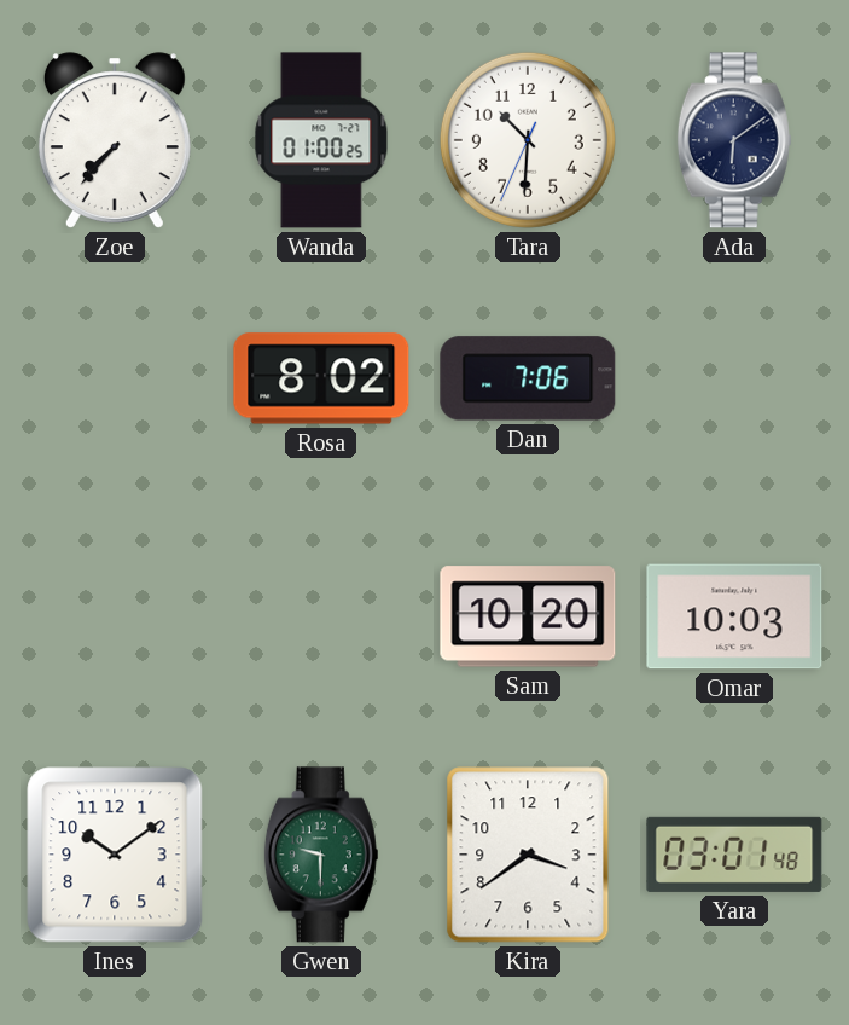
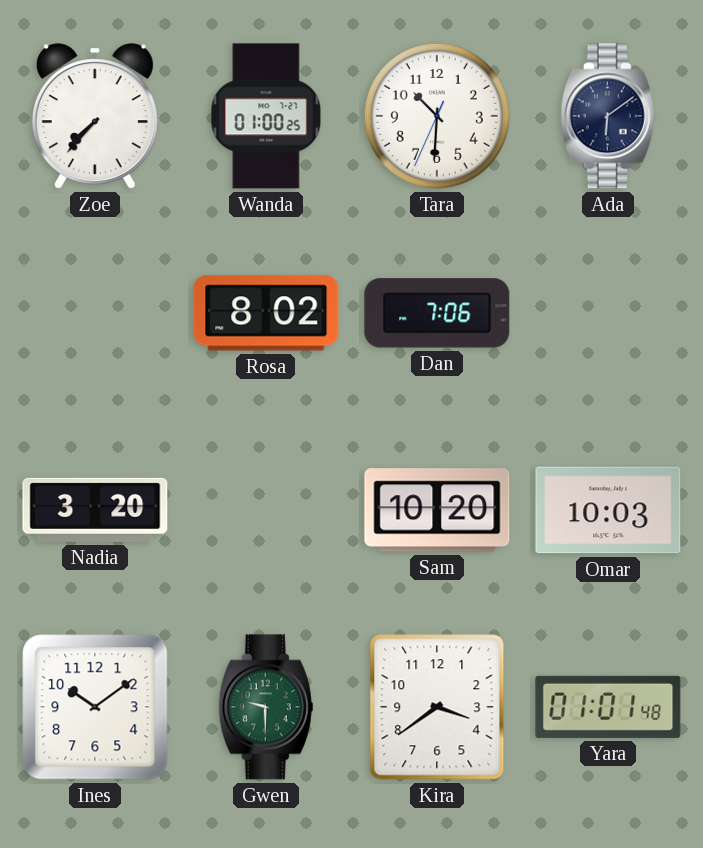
Nadia: none -> 3:20 (95, 510)
Yara: 03:01 -> 01:01 (608, 707)
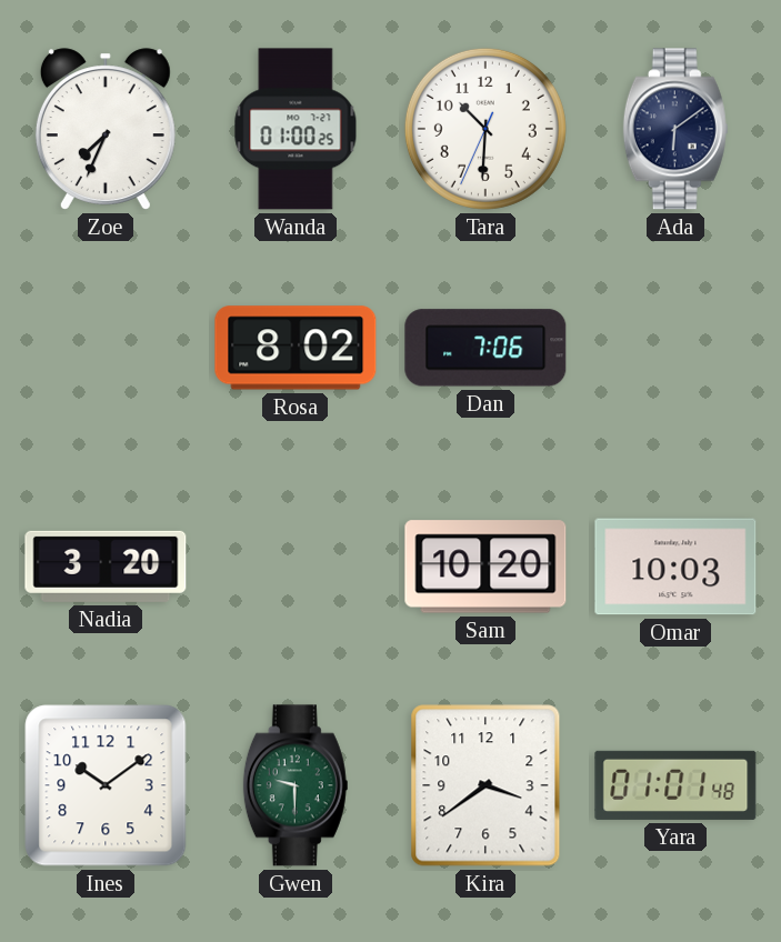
Zoe: 7:37 -> 7:34 (106, 129)
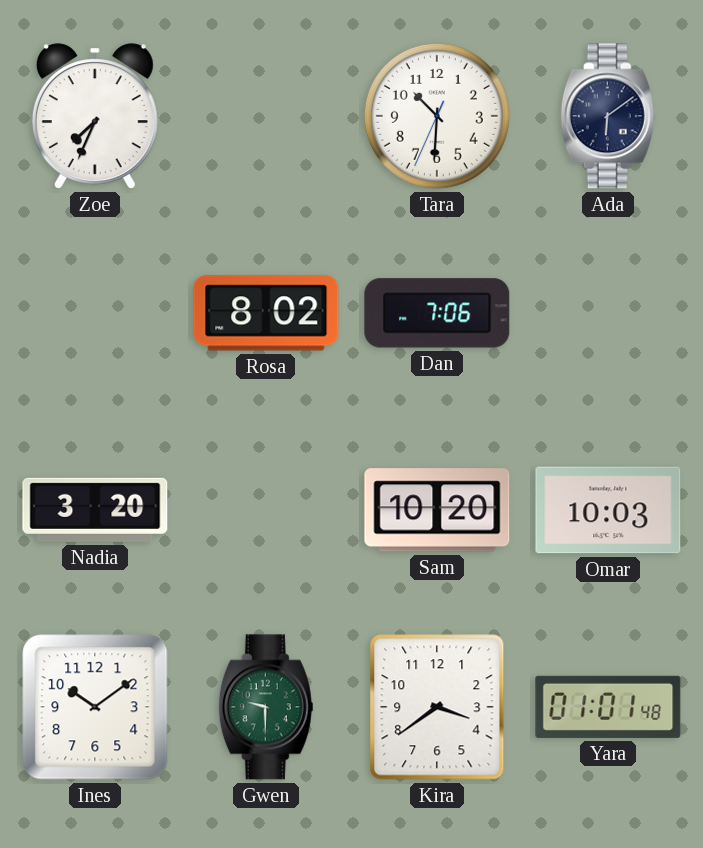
Wanda: 01:00 -> none (296, 129)
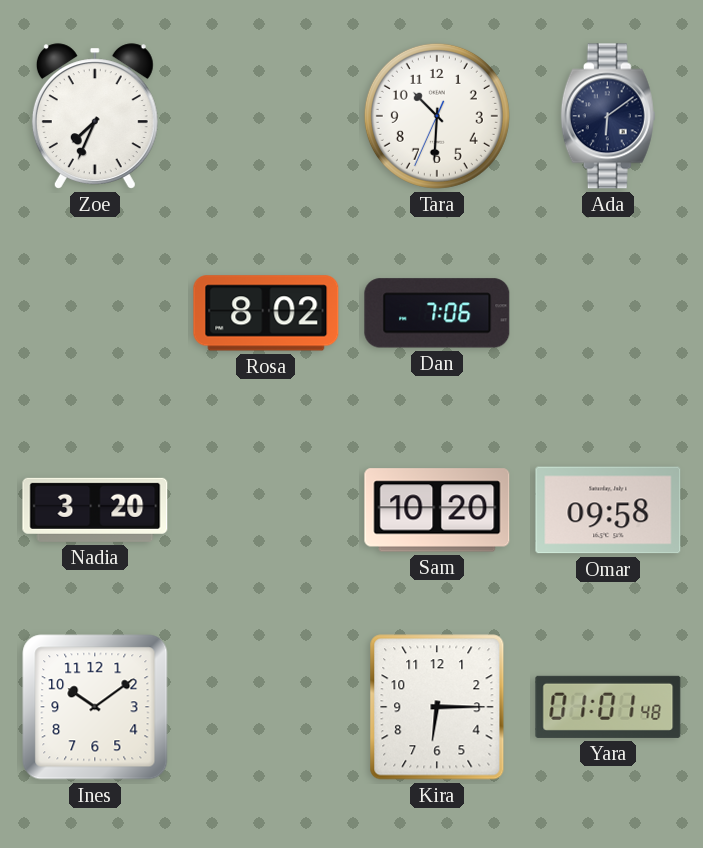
Omar: 10:03 -> 09:58 (608, 510)
Gwen: 9:30 -> none (266, 707)
Kira: 3:39 -> 6:15 (437, 707)
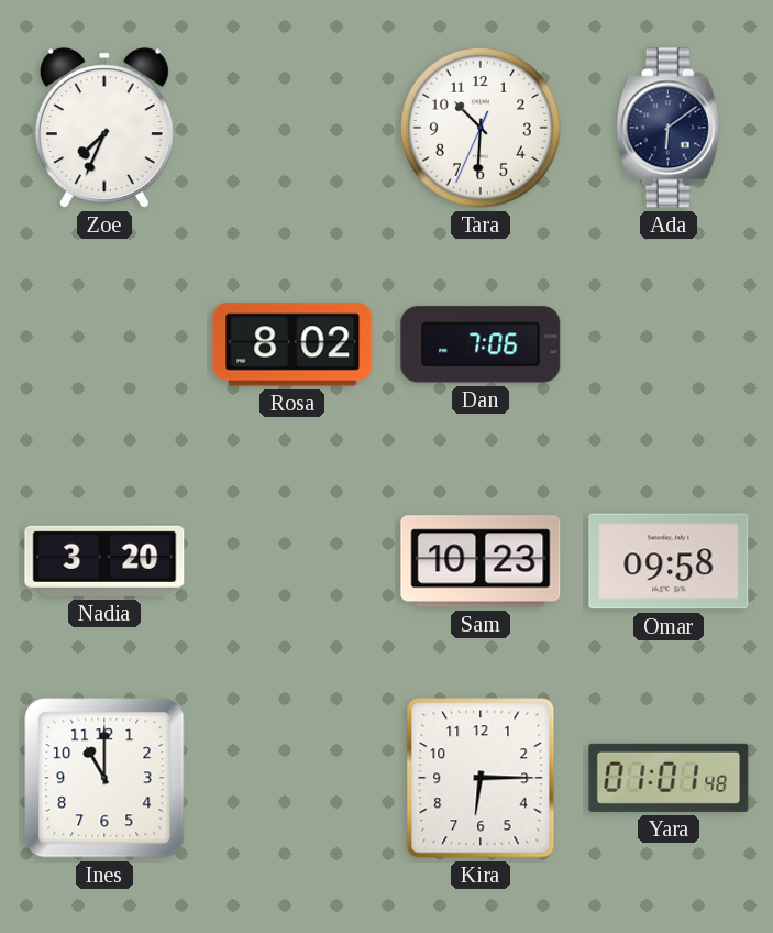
Sam: 10:20 -> 10:23 (481, 561)
Ines: 10:09 -> 11:00 (104, 778)
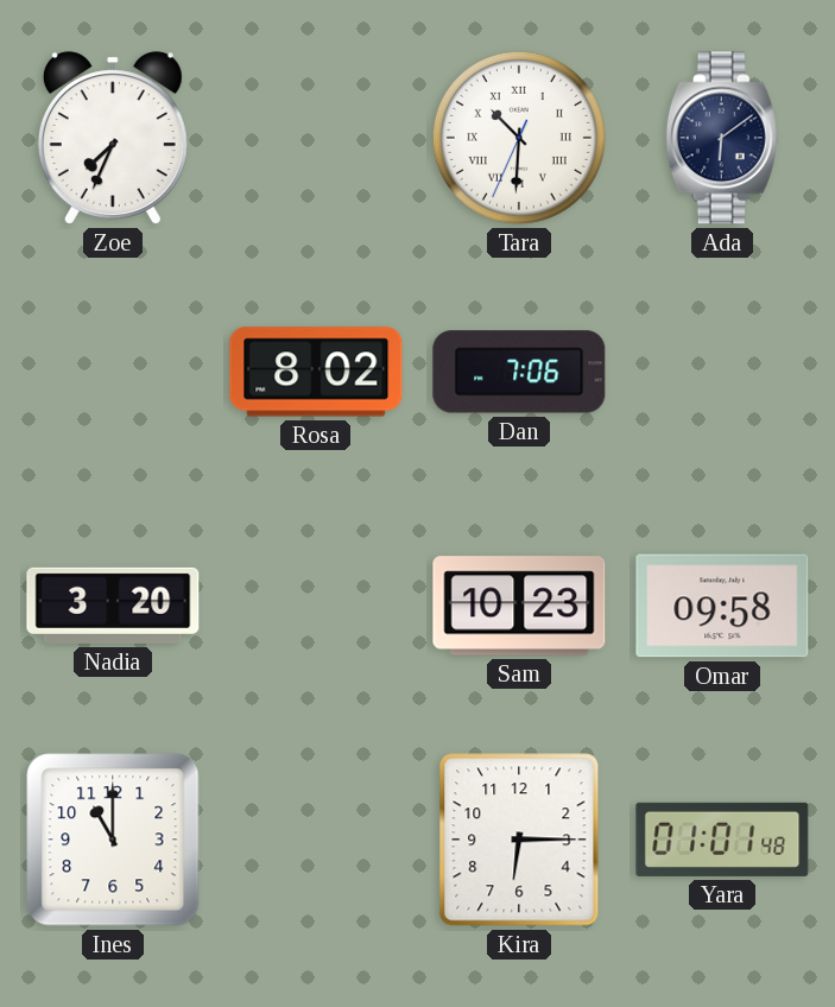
Tara numerals: Arabic -> Roman (519, 138)
